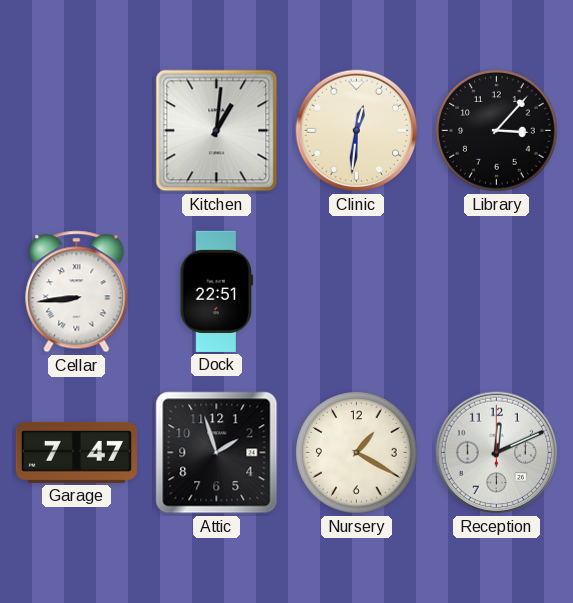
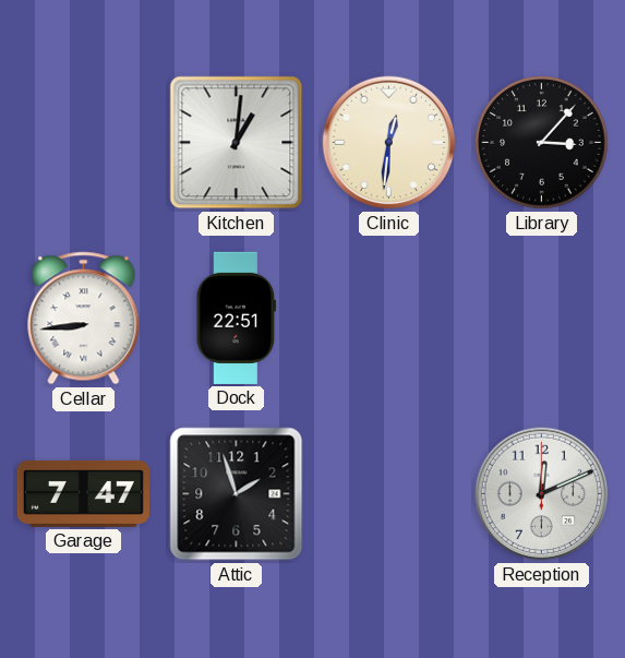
Nursery: 1:20 -> none (357, 453)
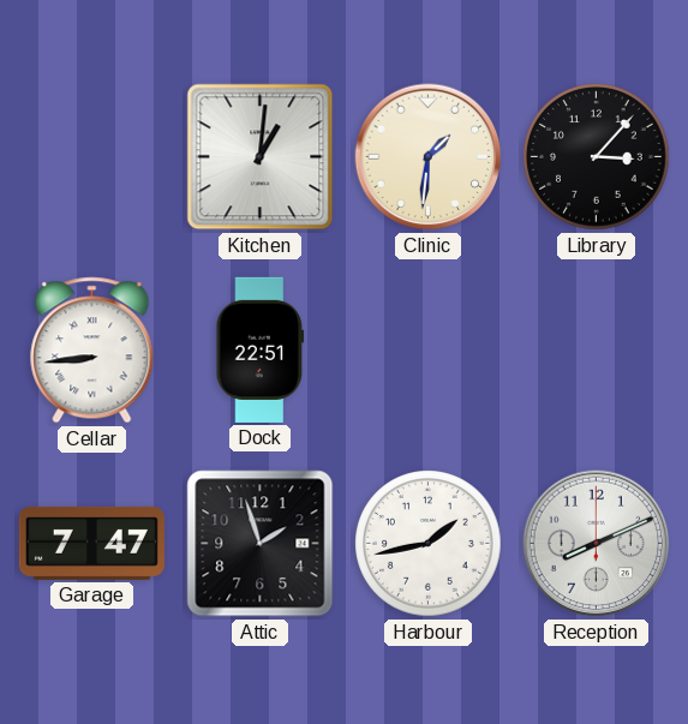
Clinic: 12:31 -> 1:31 (429, 157)
Harbour: none -> 1:43 (429, 544)
Reception: 12:11 -> 8:11 (597, 544)
